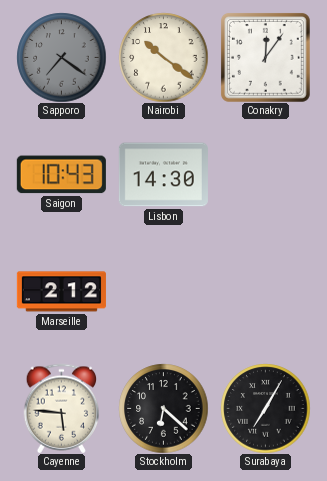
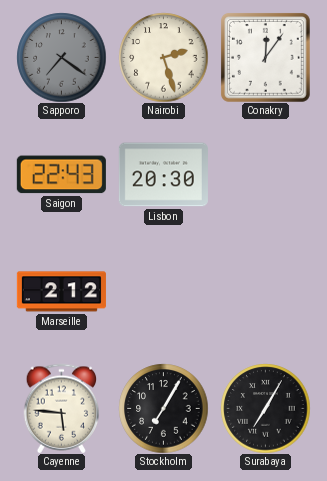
Nairobi: 10:21 -> 2:27 (163, 57)
Saigon: 10:43 -> 22:43 (61, 175)
Lisbon: 14:30 -> 20:30 (163, 175)
Stockholm: 6:22 -> 7:05 (163, 408)
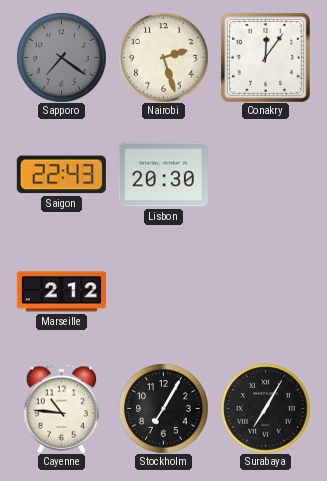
Cayenne: 5:46 -> 10:46 (62, 408)
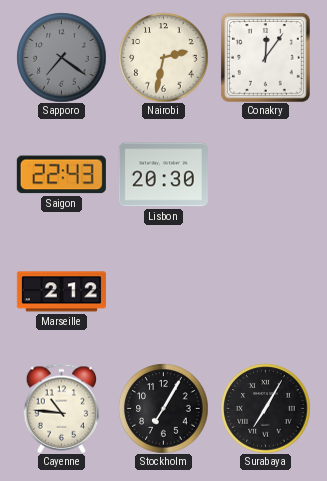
Nairobi: 2:27 -> 2:32 (163, 57)
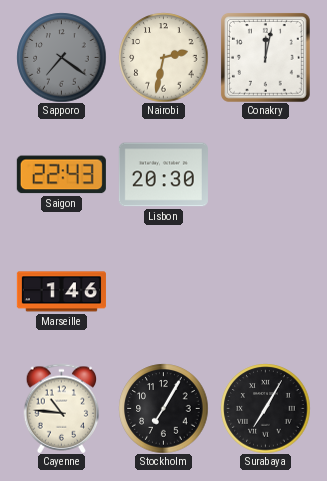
Conakry: 12:06 -> 12:02 (265, 57)
Marseille: 2:12 -> 1:46 (61, 292)
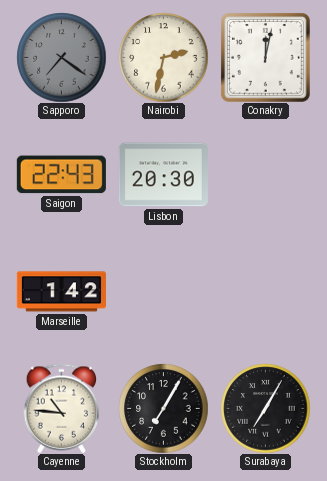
Marseille: 1:46 -> 1:42 (61, 292)
